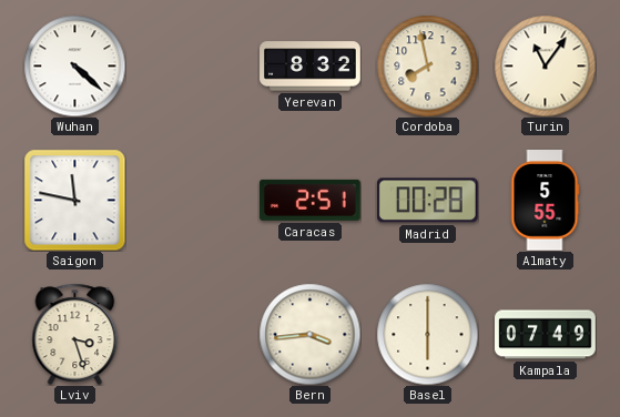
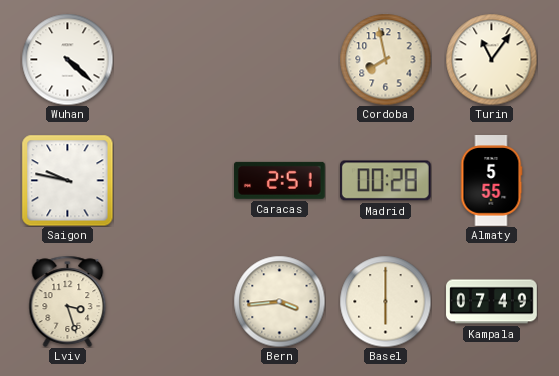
Yerevan: 8:32 -> none (311, 67)
Saigon: 11:47 -> 9:47 (67, 180)
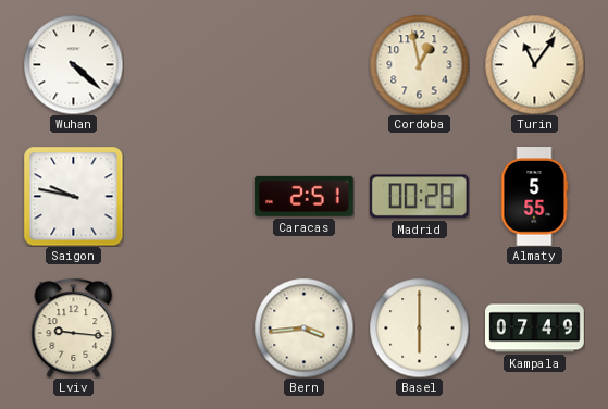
Cordoba: 7:58 -> 12:58 (419, 64)
Lviv: 3:27 -> 9:16 (74, 327)
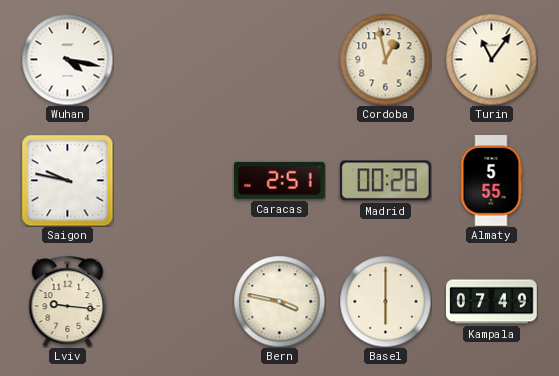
Wuhan: 4:22 -> 4:17 (67, 59)
Bern: 3:44 -> 3:47 (279, 301)
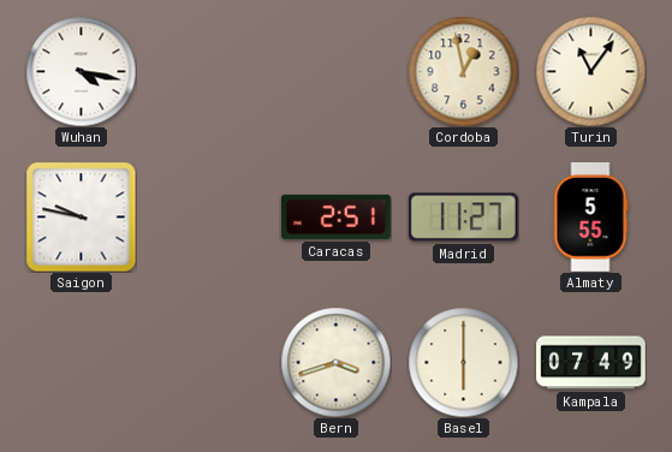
Madrid: 00:28 -> 11:27 (463, 218)
Lviv: 9:16 -> none (68, 301)
Bern: 3:47 -> 3:42 (335, 362)
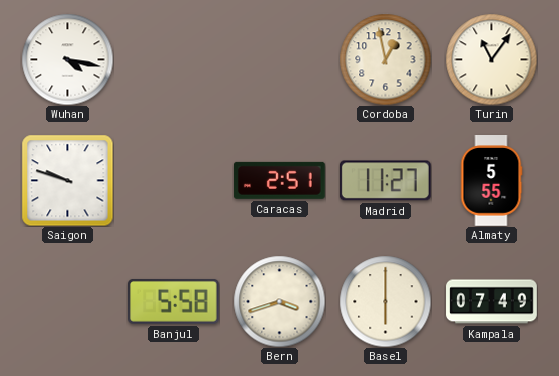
Saigon: 9:47 -> 9:48 (67, 180)
Banjul: none -> 5:58 (174, 301)
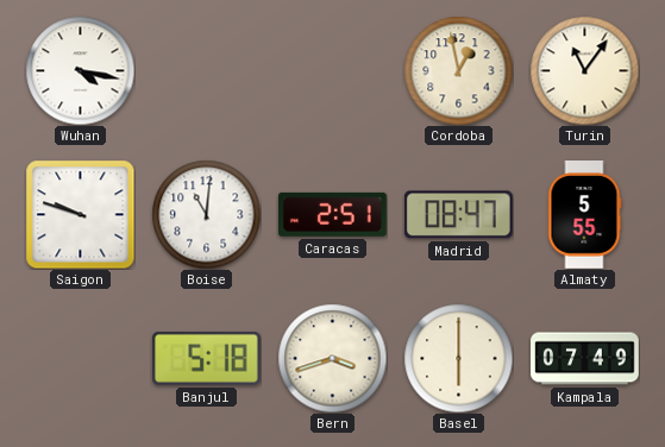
Boise: none -> 11:01 (206, 214)
Madrid: 11:27 -> 08:47 (458, 215)
Banjul: 5:58 -> 5:18 (207, 358)
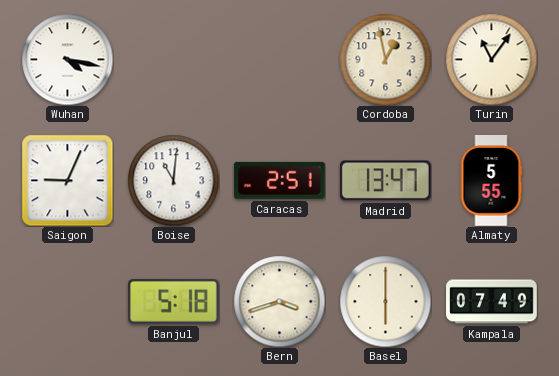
Saigon: 9:48 -> 9:04 (67, 180)
Madrid: 08:47 -> 13:47 (385, 181)
